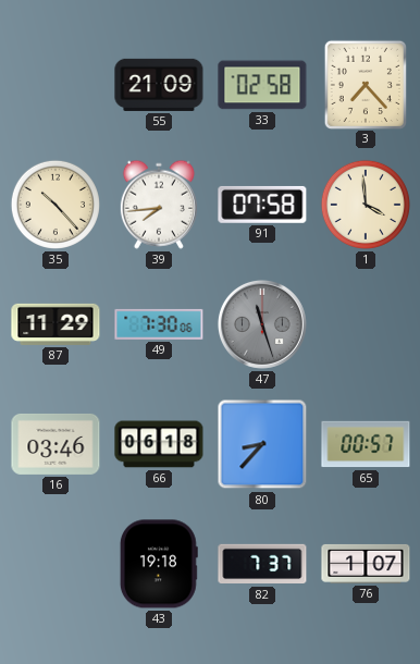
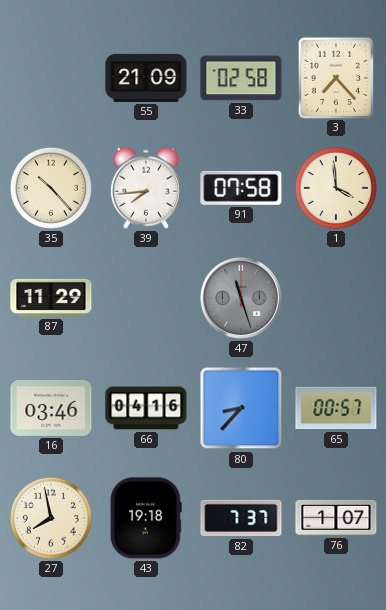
49: 7:30 -> none (159, 324)
66: 06:18 -> 04:16 (146, 408)
27: none -> 7:58 (51, 518)
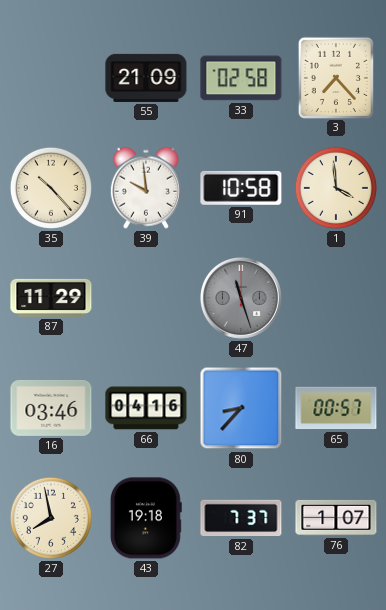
39: 7:44 -> 9:59 (146, 188)
91: 07:58 -> 10:58 (241, 188)
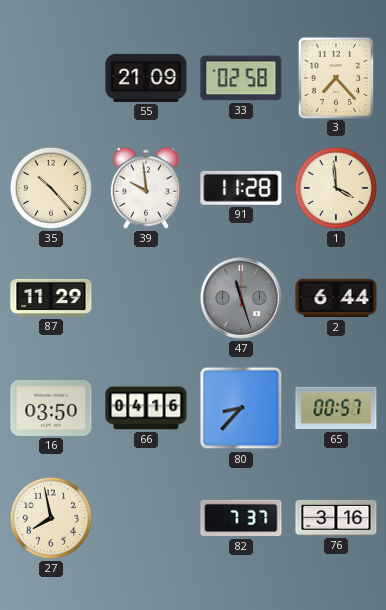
91: 10:58 -> 11:28 (241, 188)
2: none -> 6:44 (336, 298)
16: 03:46 -> 03:50 (51, 408)
43: 19:18 -> none (146, 518)
76: 1:07 -> 3:16 (336, 518)
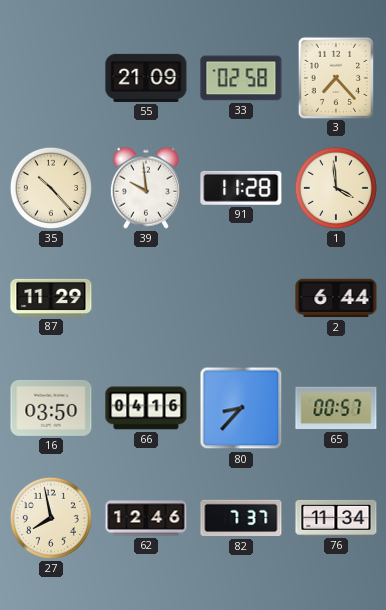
47: 11:27 -> none (241, 298)
62: none -> 12:46 (146, 518)
76: 3:16 -> 11:34 (336, 518)
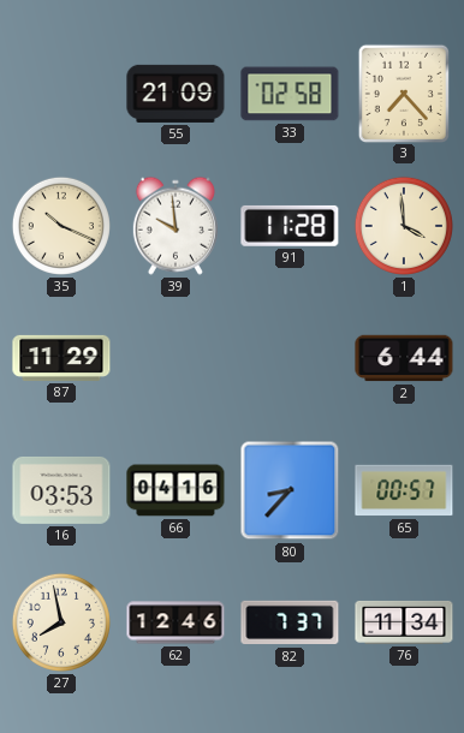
35: 10:23 -> 10:19 (61, 226)
16: 03:50 -> 03:53 (61, 490)
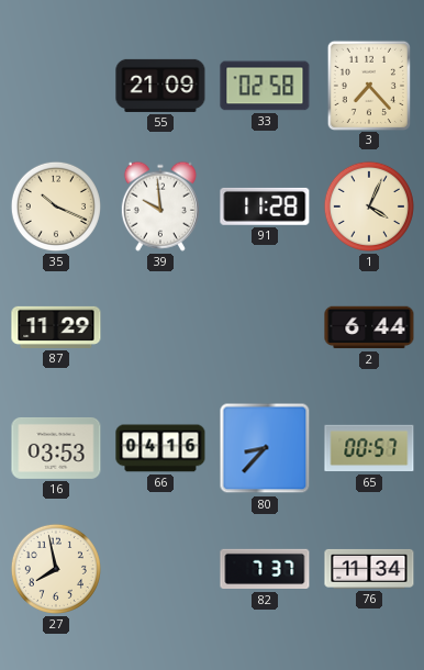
1: 3:59 -> 4:04 (369, 206)
62: 12:46 -> none (176, 622)
